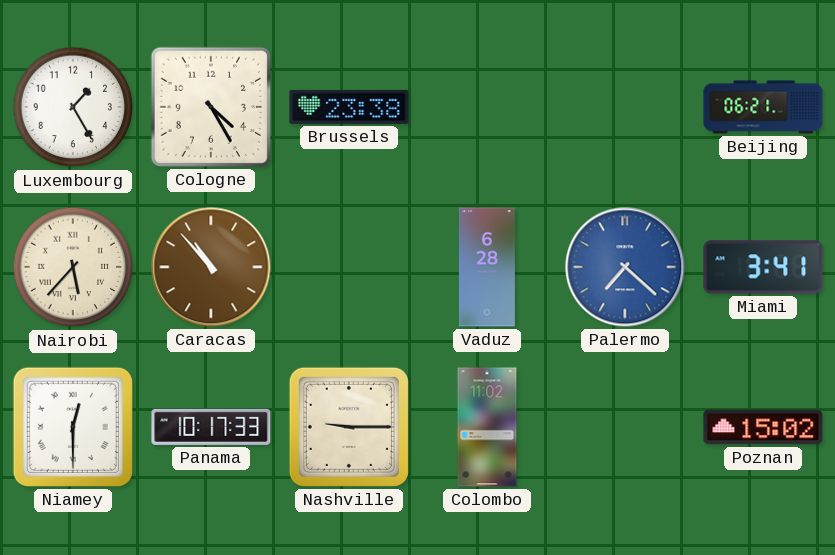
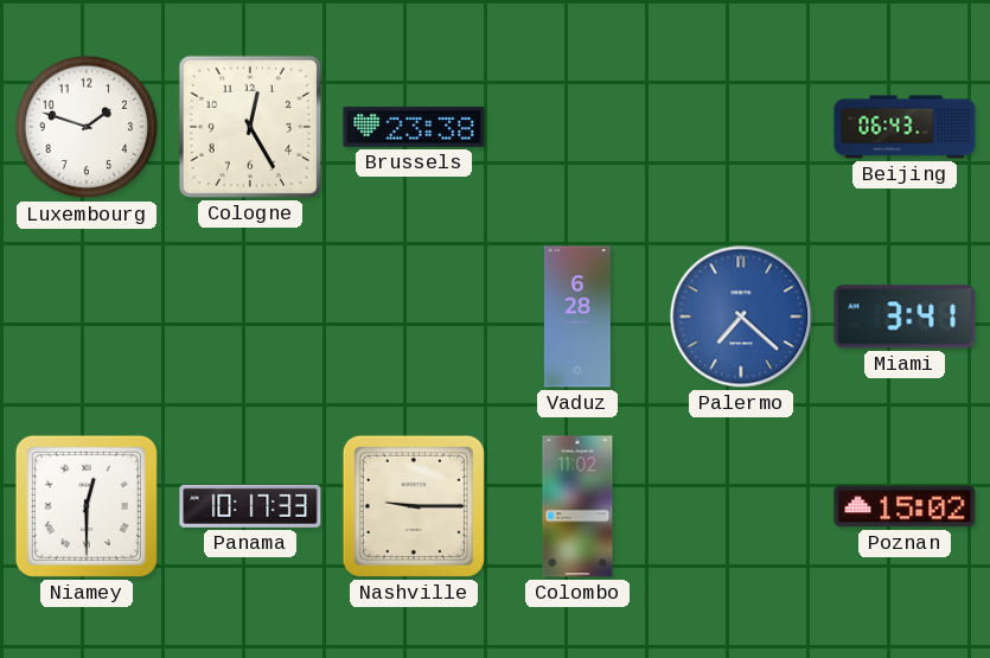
Luxembourg: 1:25 -> 1:48 (87, 127)
Cologne: 4:25 -> 12:25 (250, 127)
Beijing: 06:21 -> 06:43 (905, 127)
Nairobi: 5:37 -> none (73, 267)
Caracas: 10:53 -> none (211, 267)
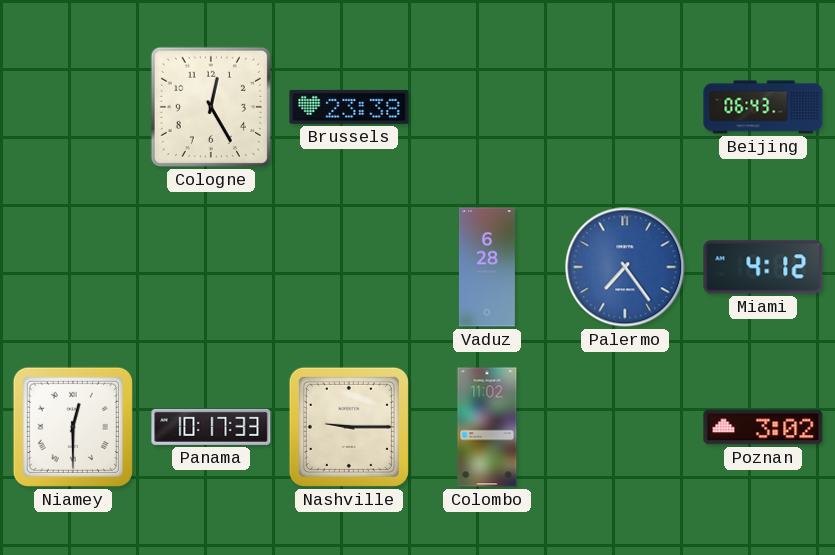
Luxembourg: 1:48 -> none (87, 127)
Palermo: 7:22 -> 7:24 (625, 267)
Miami: 3:41 -> 4:12 (763, 267)
Poznan: 15:02 -> 3:02 (763, 427)
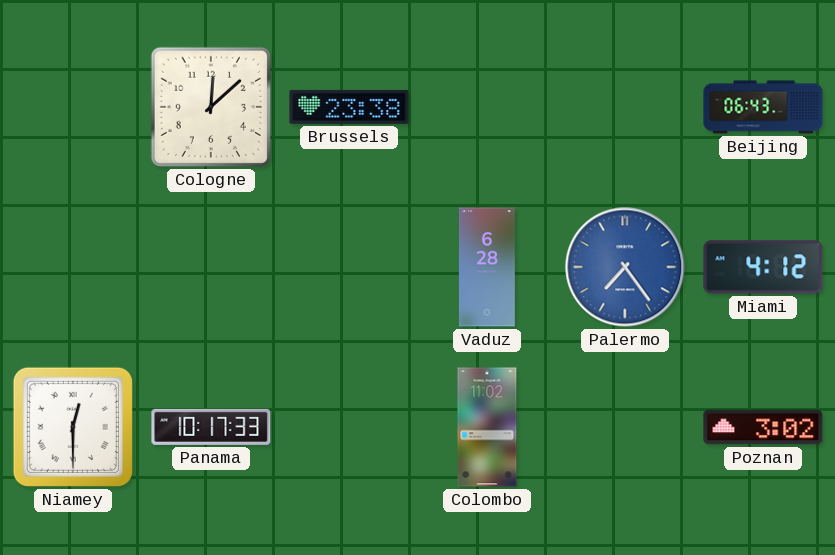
Cologne: 12:25 -> 12:08 (211, 107)
Nashville: 9:15 -> none (349, 427)
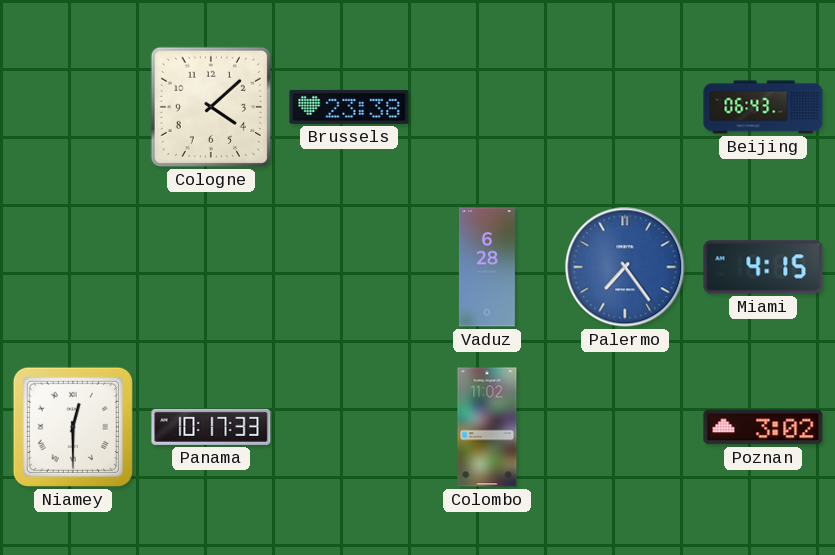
Cologne: 12:08 -> 4:08 (211, 107)
Miami: 4:12 -> 4:15 (763, 267)
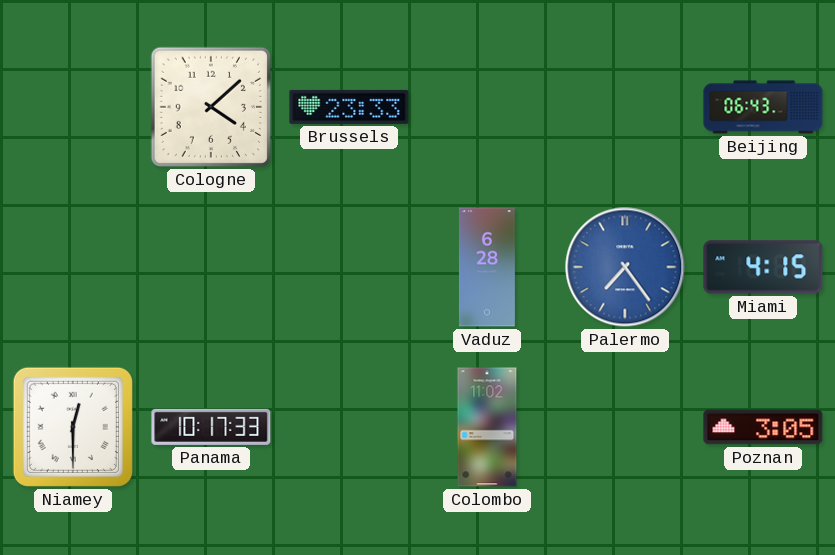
Brussels: 23:38 -> 23:33 (349, 107)
Poznan: 3:02 -> 3:05 (763, 427)
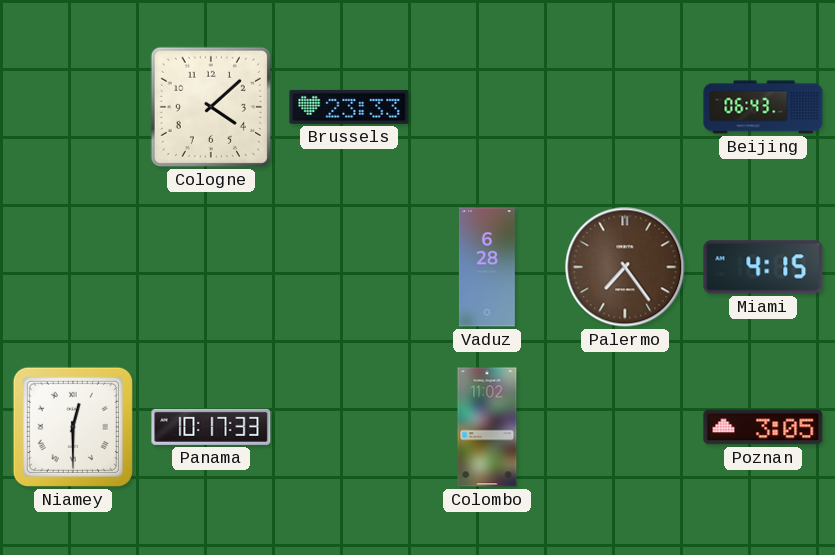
Palermo dial: blue -> brown (625, 267)
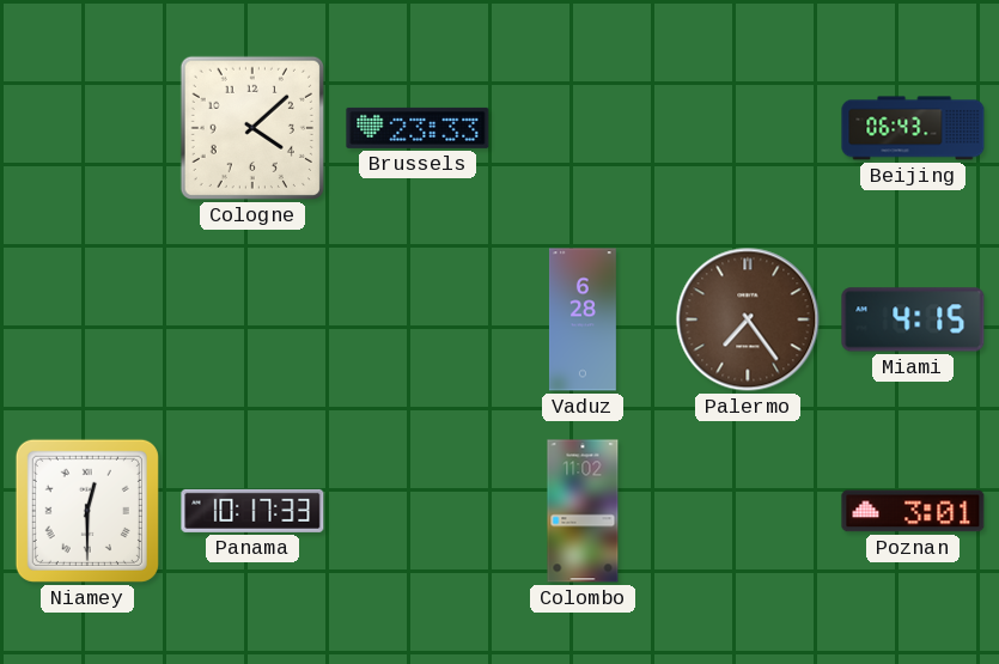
Poznan: 3:05 -> 3:01 (913, 511)
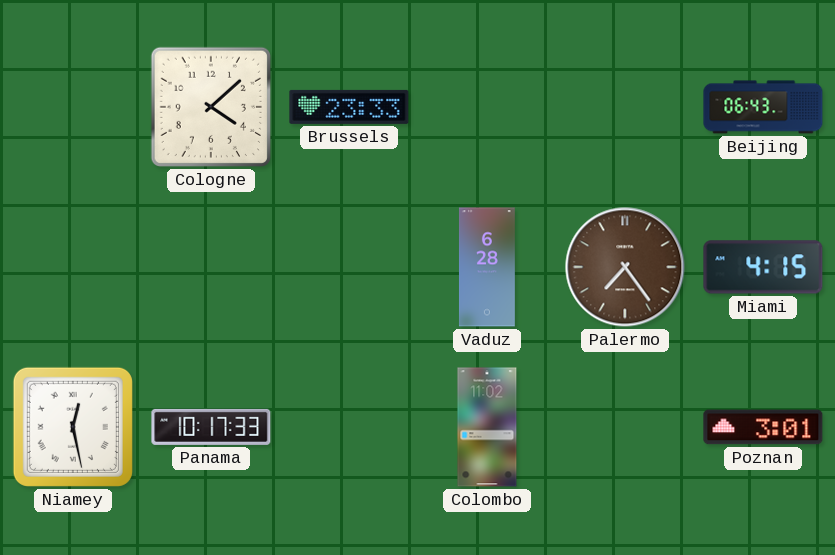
Niamey: 12:30 -> 12:28 (73, 427)
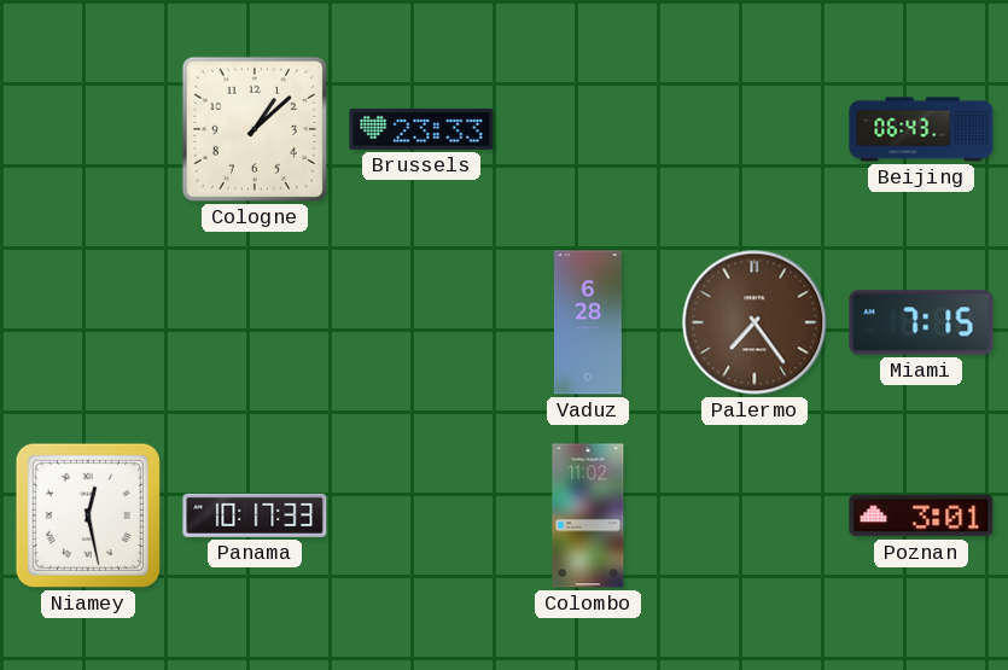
Cologne: 4:08 -> 1:08 (255, 129)
Miami: 4:15 -> 7:15 (921, 322)
